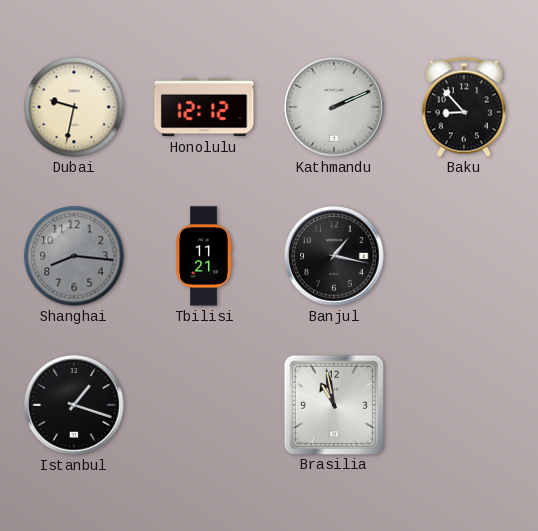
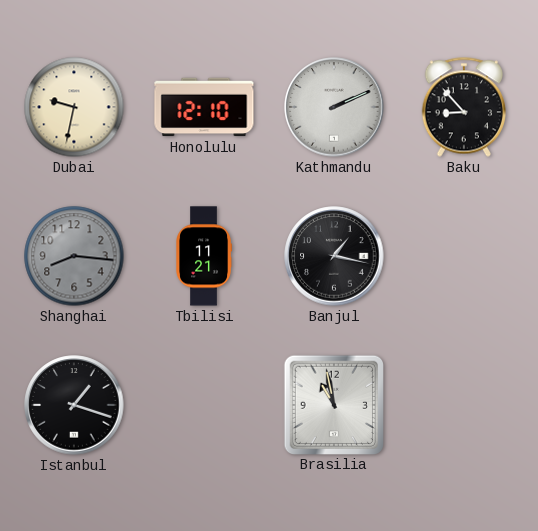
Honolulu: 12:12 -> 12:10 (204, 107)
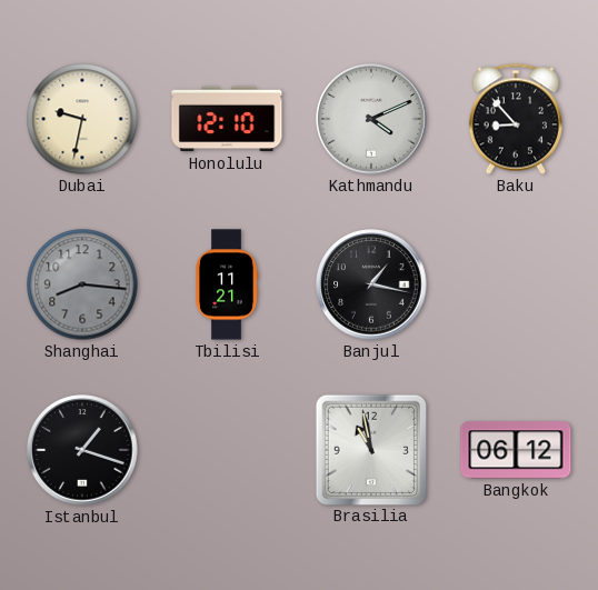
Kathmandu: 2:11 -> 4:11 (371, 119)
Bangkok: none -> 06:12 (516, 450)
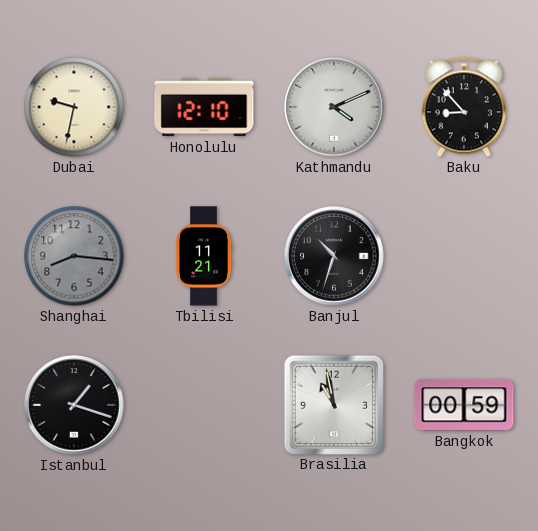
Banjul: 1:17 -> 10:33 (334, 256)
Bangkok: 06:12 -> 00:59 (464, 405)
